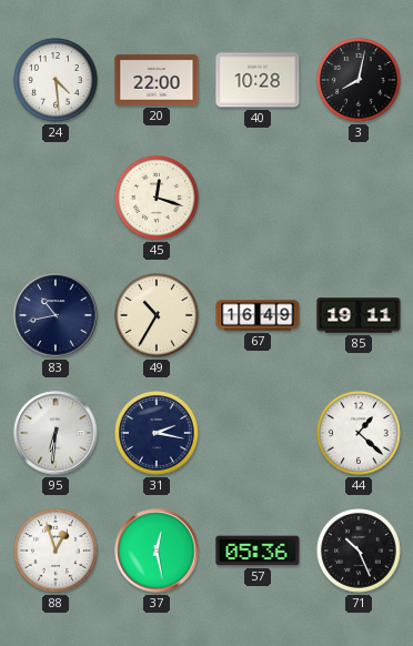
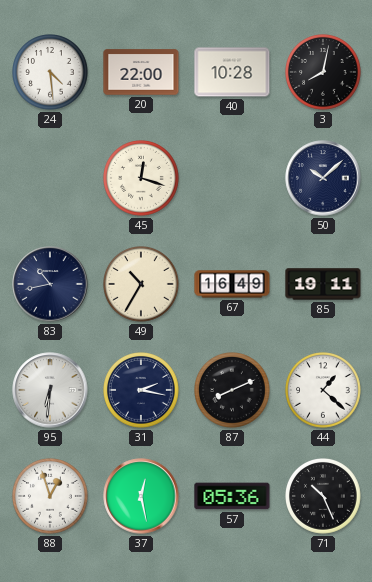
50: none -> 10:08 (323, 178)
87: none -> 8:11 (233, 391)
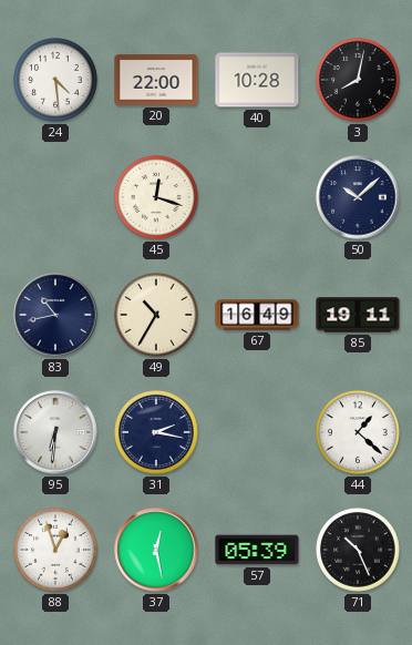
87: 8:11 -> none (233, 391)
57: 05:36 -> 05:39 (257, 550)
